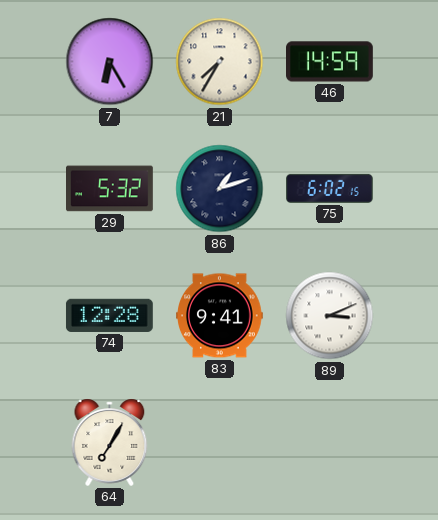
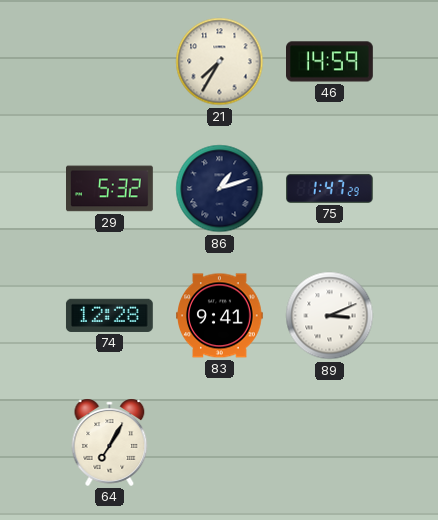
7: 6:25 -> none (110, 62)
75: 6:02 -> 1:47 (330, 188)
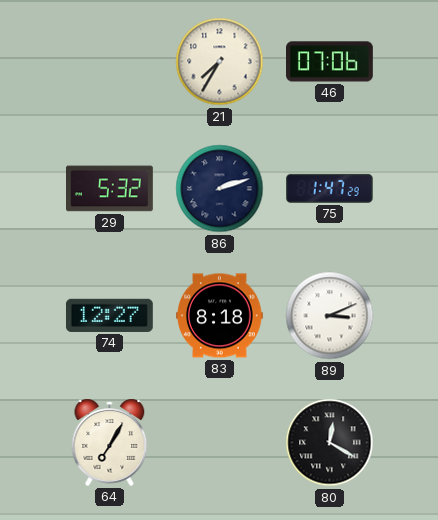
46: 14:59 -> 07:06 (330, 62)
86: 1:12 -> 2:12 (220, 189)
74: 12:28 -> 12:27 (109, 315)
83: 9:41 -> 8:18 (220, 316)
80: none -> 12:20 (330, 443)
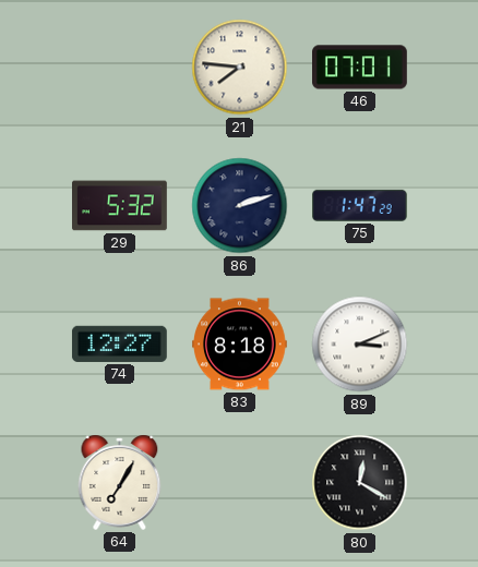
21: 7:35 -> 7:46 (240, 68)
46: 07:06 -> 07:01 (360, 68)
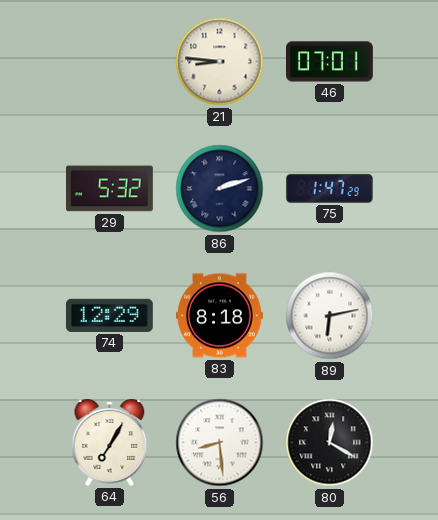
21: 7:46 -> 8:46 (220, 62)
74: 12:27 -> 12:29 (109, 315)
89: 3:11 -> 6:13 (330, 316)
56: none -> 8:29 (220, 443)
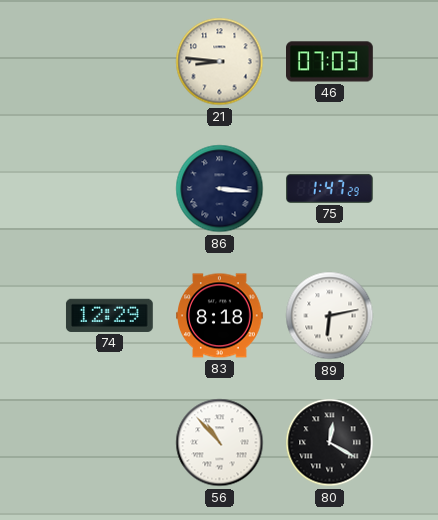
46: 07:01 -> 07:03 (330, 62)
29: 5:32 -> none (110, 189)
86: 2:12 -> 3:16 (220, 189)
64: 7:05 -> none (110, 442)
56: 8:29 -> 10:53 (220, 443)
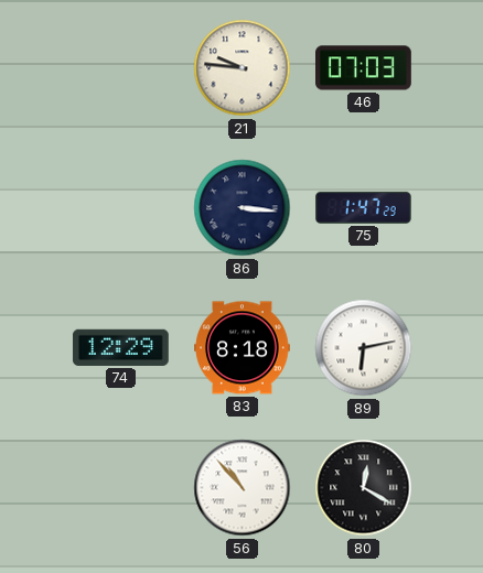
21: 8:46 -> 9:46 (243, 68)
